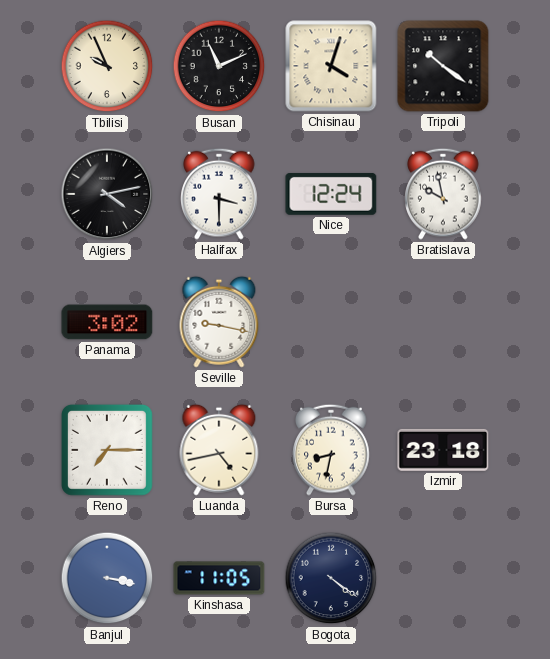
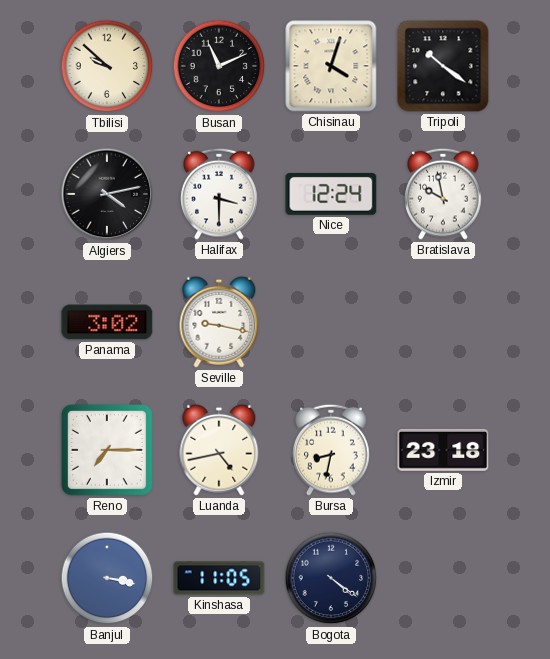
Tbilisi: 9:56 -> 9:52 (107, 66)
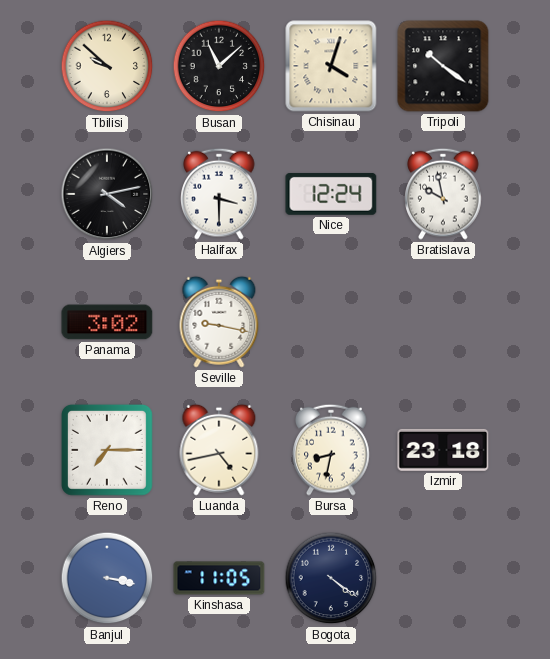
Busan: 11:11 -> 11:08 (219, 66)
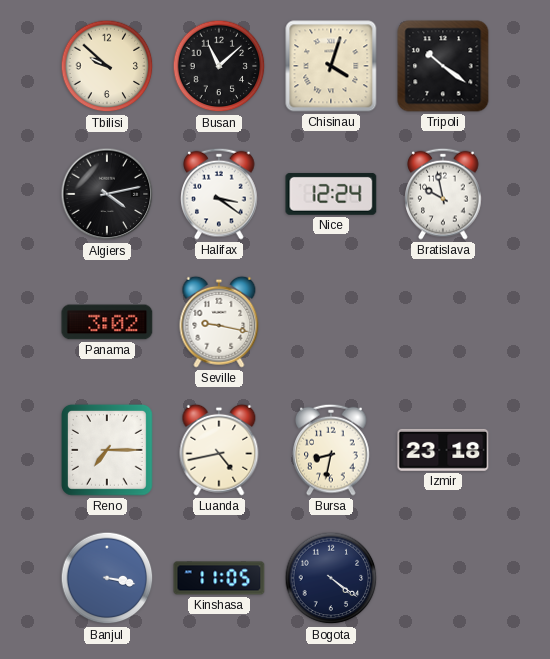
Halifax: 3:30 -> 3:21 (219, 194)
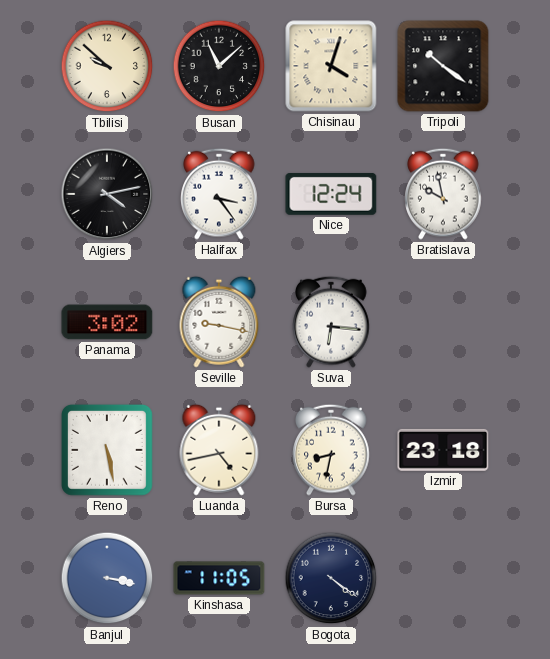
Halifax: 3:21 -> 3:24 (219, 194)
Suva: none -> 6:16 (331, 322)
Reno: 7:15 -> 5:28 (107, 450)
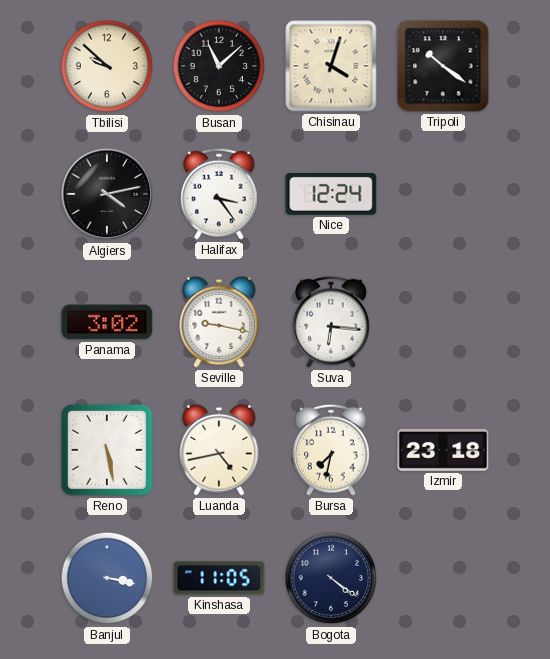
Bratislava: 9:58 -> none (443, 194)
Bursa: 8:32 -> 7:32 (331, 450)
